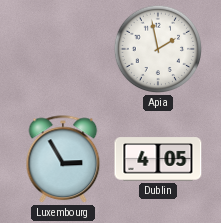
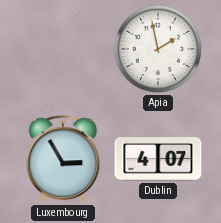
Dublin: 4:05 -> 4:07 (158, 159)
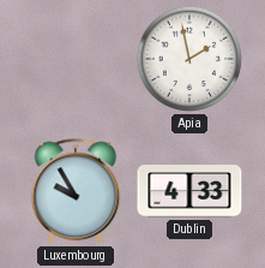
Luxembourg: 2:55 -> 9:55 (76, 192)
Dublin: 4:07 -> 4:33 (189, 191)
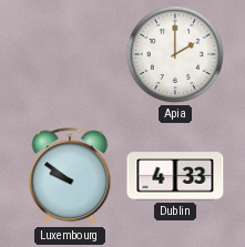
Apia: 1:58 -> 2:00 (175, 54)
Luxembourg: 9:55 -> 9:51 (70, 177)
